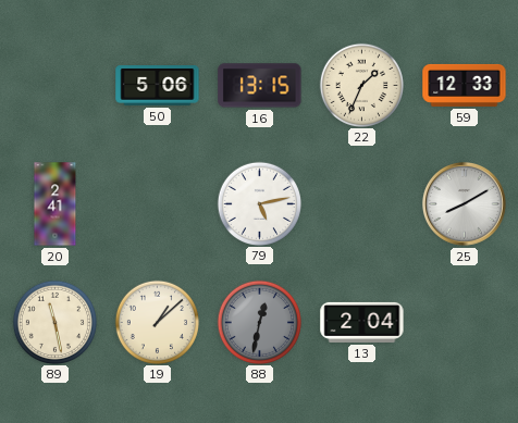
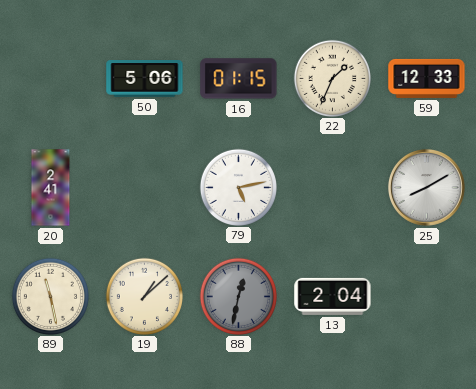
16: 13:15 -> 01:15 (239, 79)
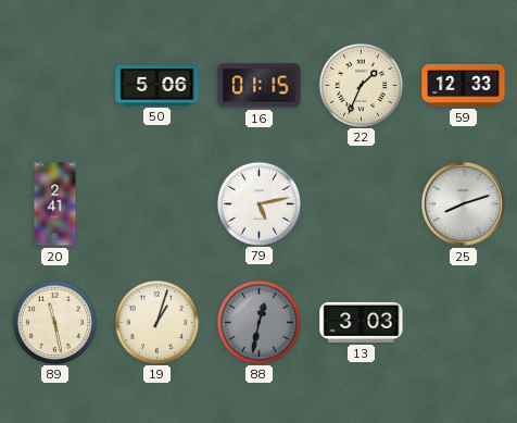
25: 8:10 -> 8:12 (463, 203)
19: 1:08 -> 1:03 (156, 322)
13: 2:04 -> 3:03 (362, 322)
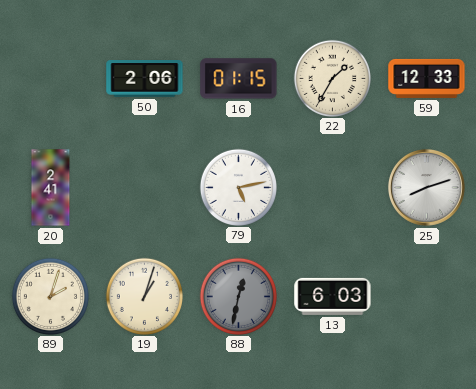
50: 5:06 -> 2:06 (145, 79)
22: 1:34 -> 1:35 (332, 78)
89: 11:28 -> 2:03 (50, 296)
13: 3:03 -> 6:03 (333, 296)
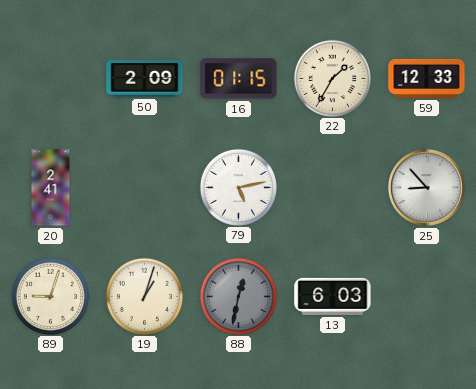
50: 2:06 -> 2:09 (145, 79)
25: 8:12 -> 8:53 (426, 187)
89: 2:03 -> 9:03 (50, 296)
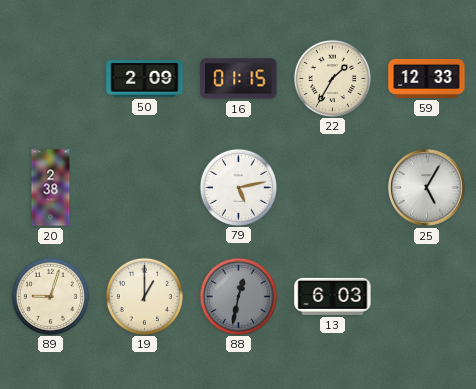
20: 2:41 -> 2:38 (51, 188)
25: 8:53 -> 5:05 (426, 187)
19: 1:03 -> 1:00 (144, 296)
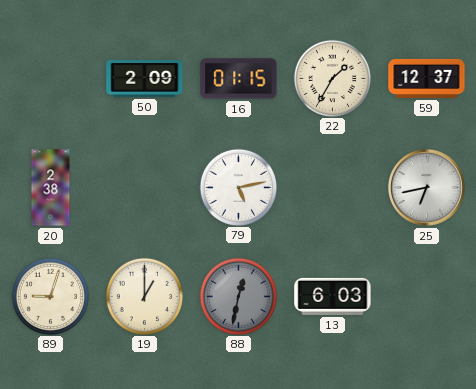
59: 12:33 -> 12:37 (427, 78)
25: 5:05 -> 6:43 (426, 187)
